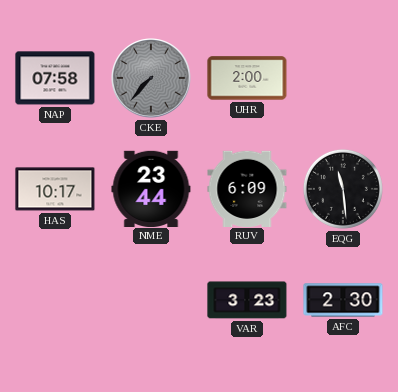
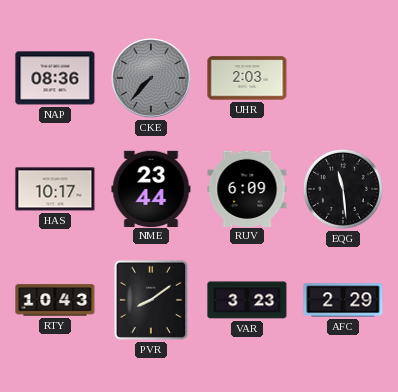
NAP: 07:58 -> 08:36 (55, 78)
UHR: 2:00 -> 2:03 (247, 78)
RTY: none -> 10:43 (55, 300)
PVR: none -> 8:09 (151, 300)
AFC: 2:30 -> 2:29 (343, 300)
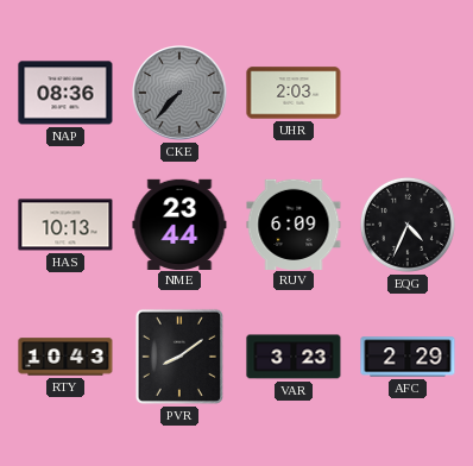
HAS: 10:17 -> 10:13 (65, 225)
EQG: 11:29 -> 4:34 (408, 225)
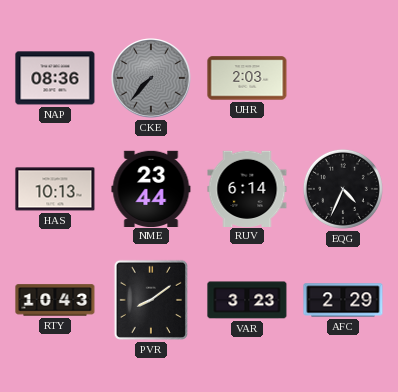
RUV: 6:09 -> 6:14 (247, 188)
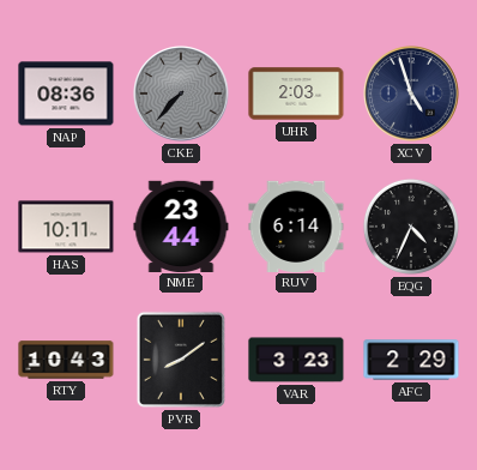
XCV: none -> 4:57 (411, 94)
HAS: 10:13 -> 10:11 (66, 227)
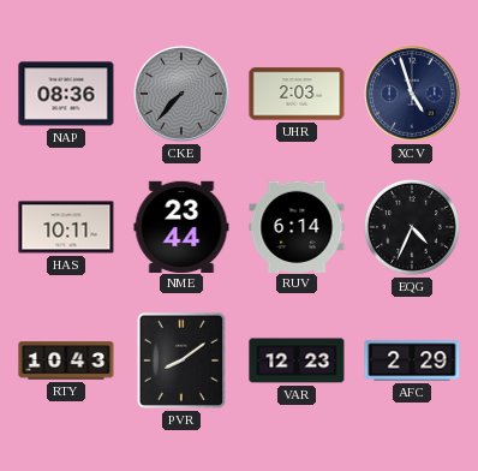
VAR: 3:23 -> 12:23 (297, 360)
